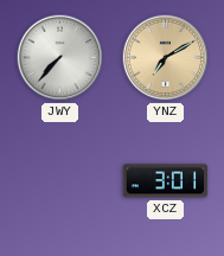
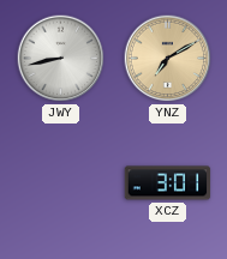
JWY: 7:37 -> 8:43 (61, 59)
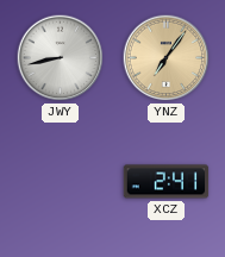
YNZ: 7:10 -> 7:06 (167, 58)
XCZ: 3:01 -> 2:41 (167, 182)
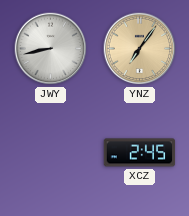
XCZ: 2:41 -> 2:45 (140, 153)
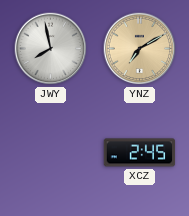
JWY: 8:43 -> 7:58 (51, 49)
YNZ: 7:06 -> 7:10 (140, 49)
